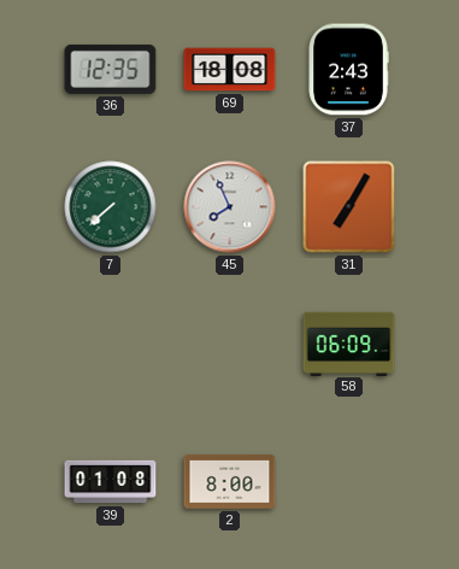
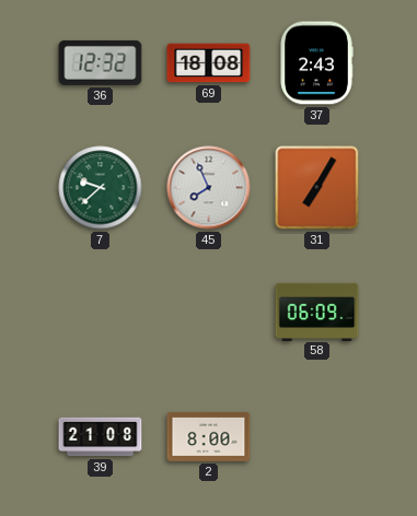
36: 12:35 -> 12:32 (101, 62)
7: 7:38 -> 9:38 (101, 188)
39: 01:08 -> 21:08 (101, 437)
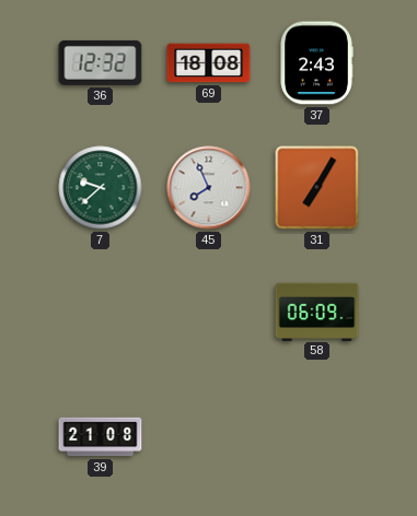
2: 8:00 -> none (209, 436)
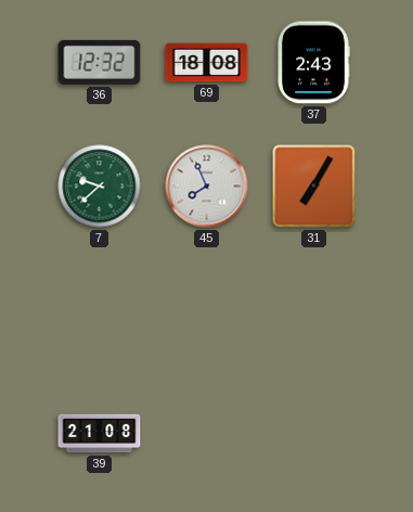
58: 06:09 -> none (317, 312)
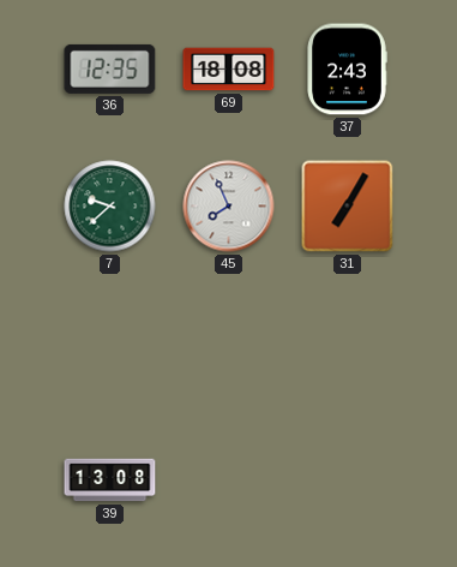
36: 12:32 -> 12:35 (110, 68)
39: 21:08 -> 13:08 (110, 481)
